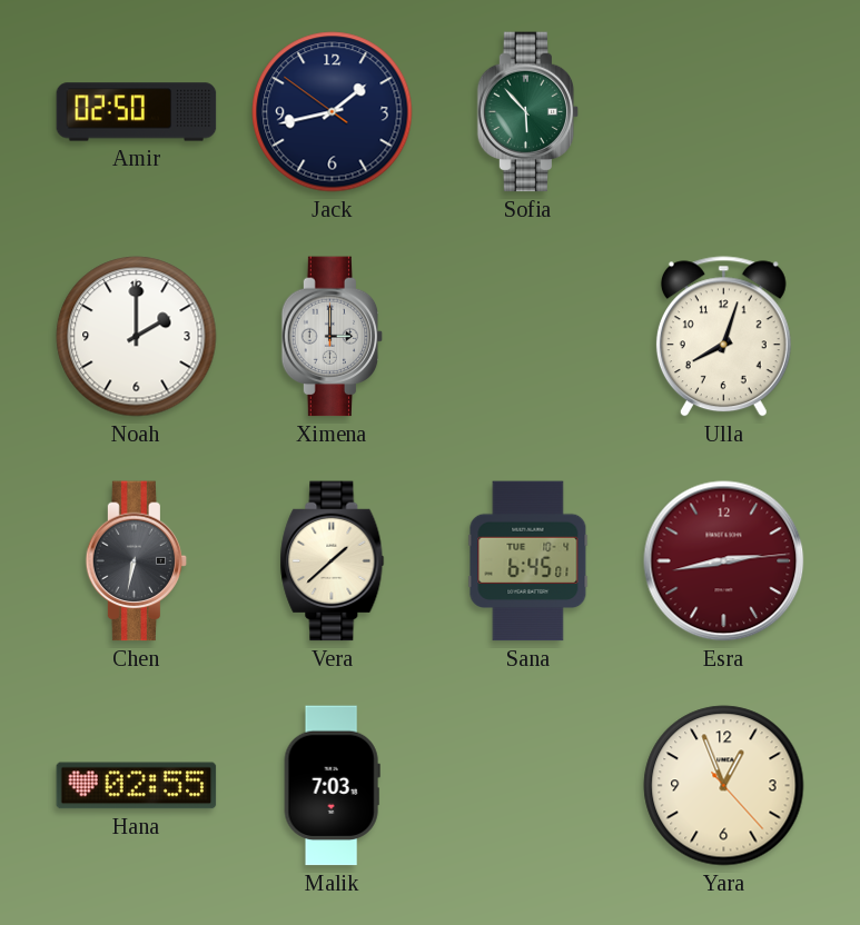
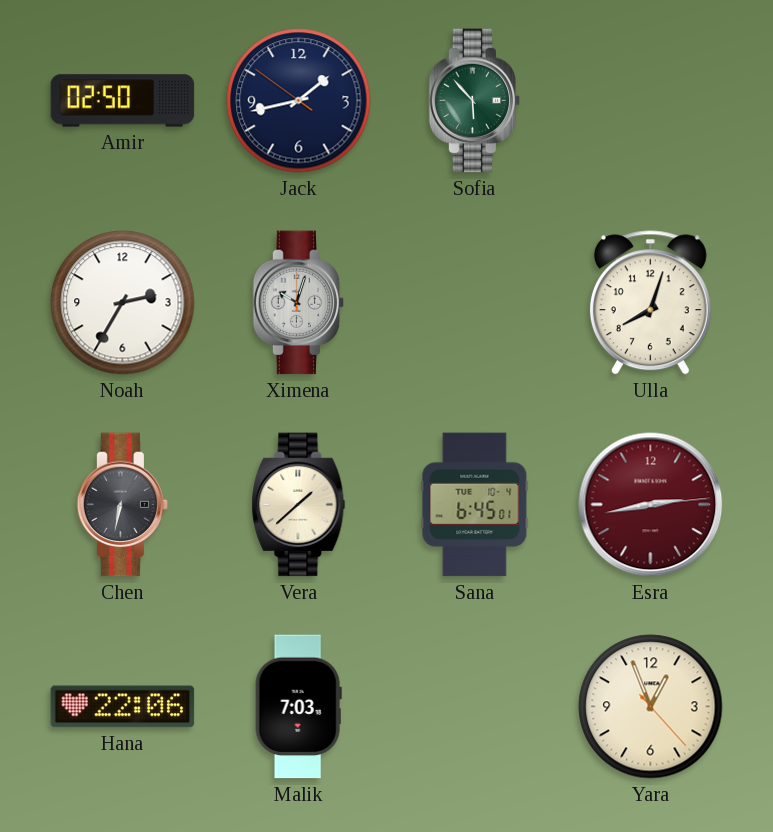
Noah: 2:00 -> 2:35 (123, 303)
Ximena: 3:00 -> 10:03 (299, 303)
Hana: 02:55 -> 22:06 (123, 707)
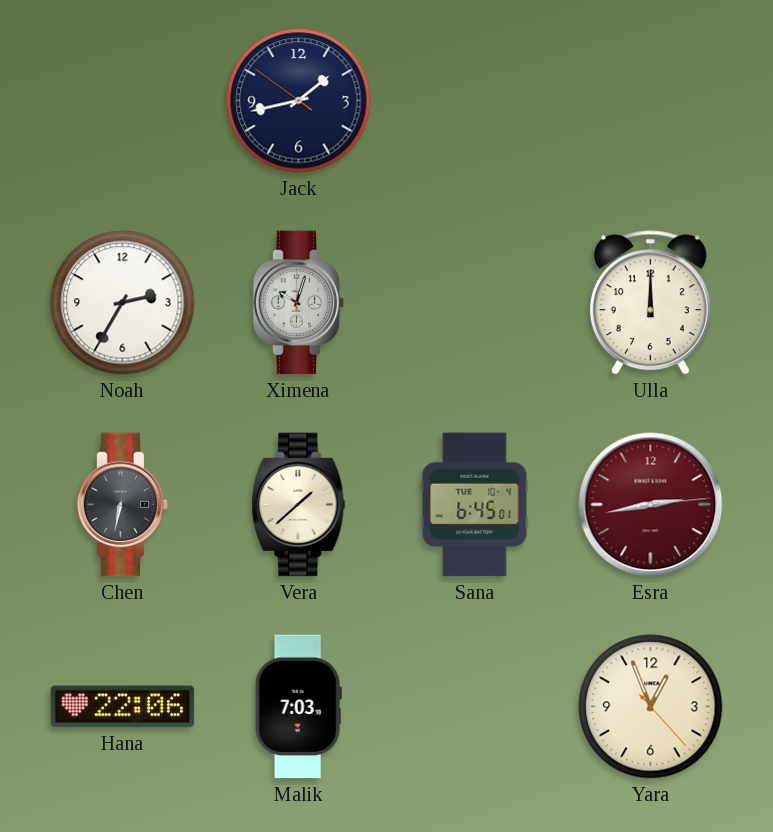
Amir: 02:50 -> none (123, 101)
Sofia: 5:53 -> none (475, 101)
Ulla: 8:03 -> 12:00 (650, 303)
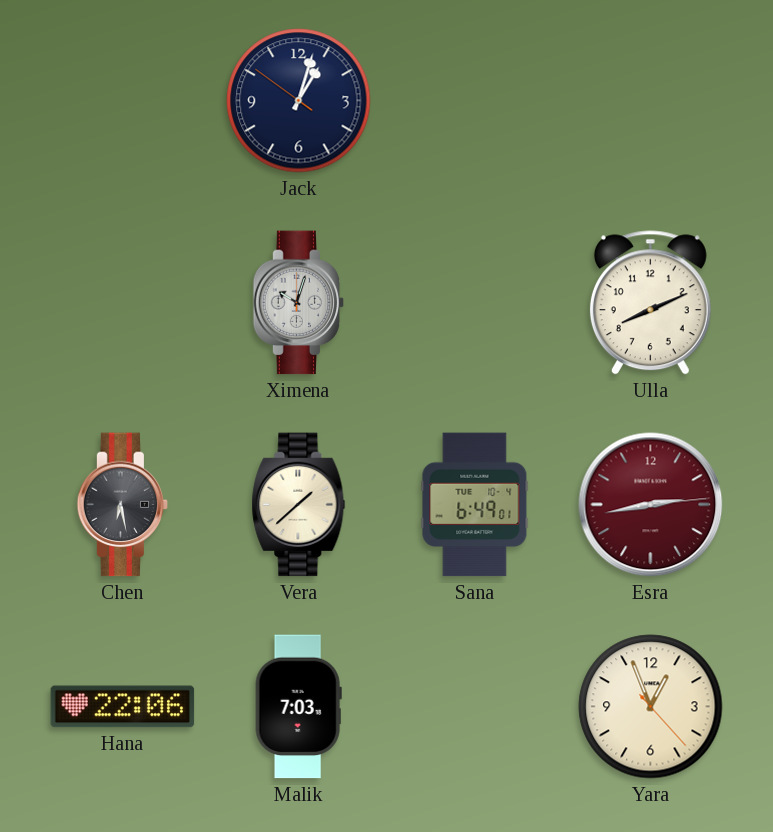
Jack: 1:42 -> 1:02 (299, 101)
Noah: 2:35 -> none (123, 303)
Ulla: 12:00 -> 8:11 (650, 303)
Chen: 6:32 -> 6:28 (123, 505)
Sana: 6:45 -> 6:49 (475, 505)
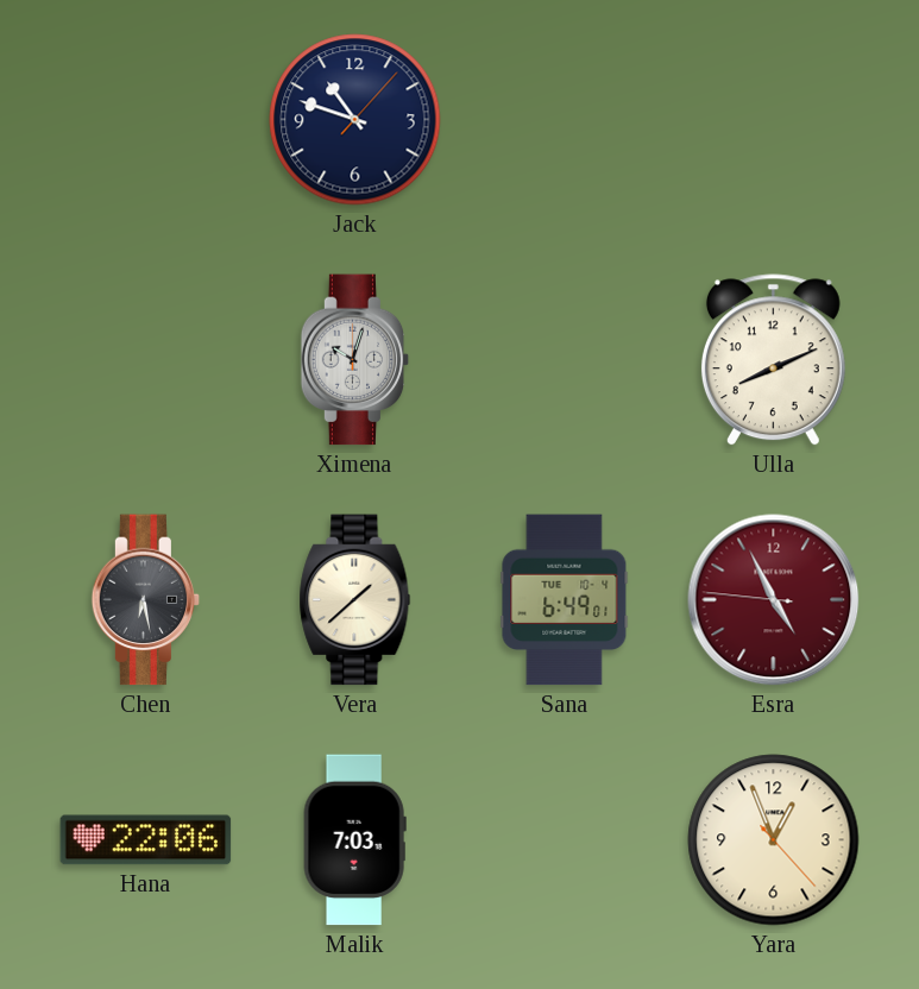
Jack: 1:02 -> 10:48 (355, 120)
Esra: 2:43 -> 4:55 (774, 600)
